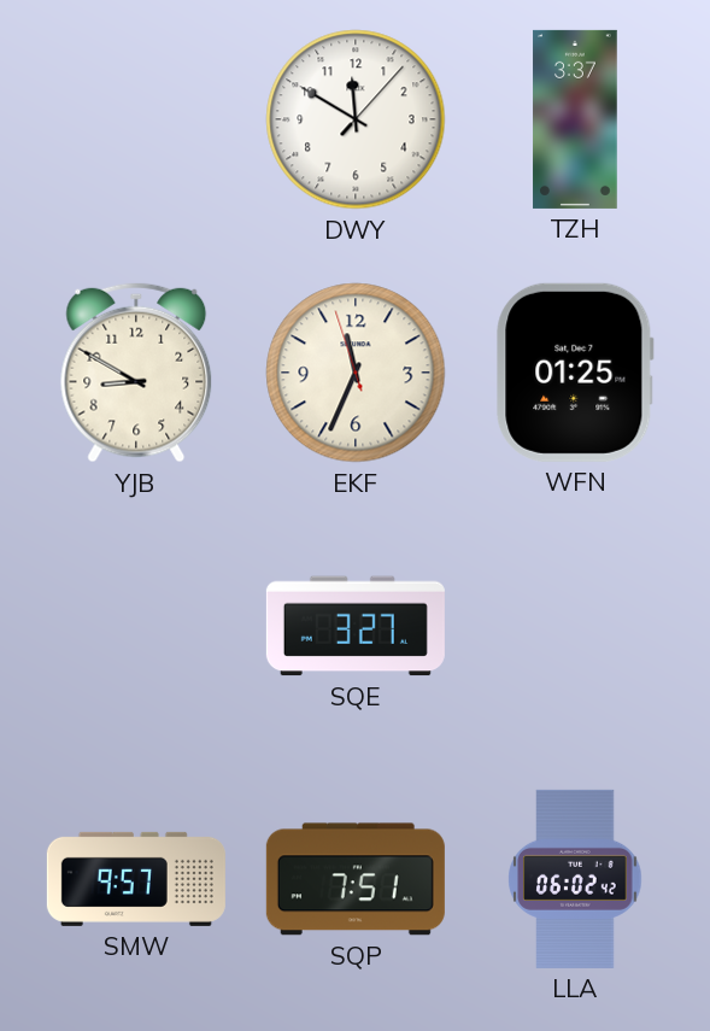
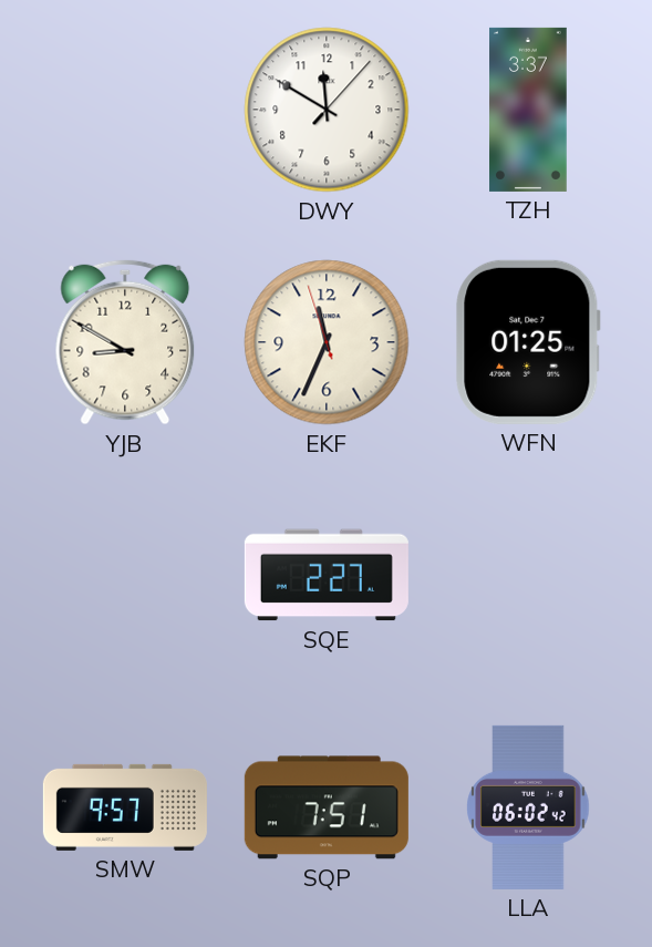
SQE: 3:27 -> 2:27 (327, 575)
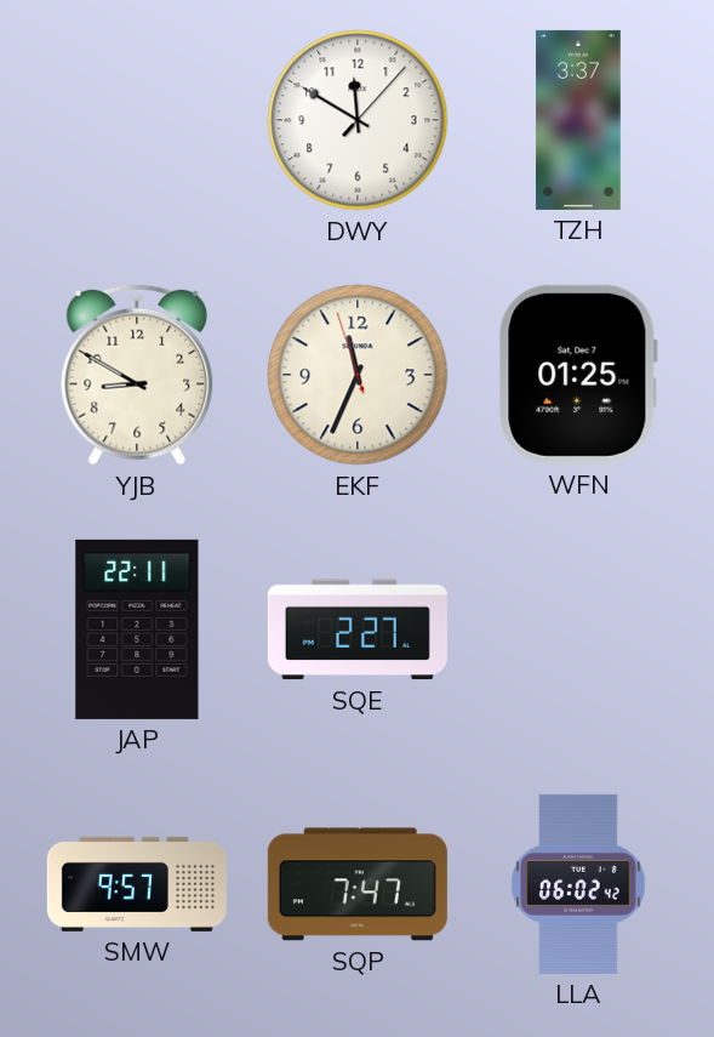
JAP: none -> 22:11 (137, 629)
SQP: 7:51 -> 7:47 (358, 884)
